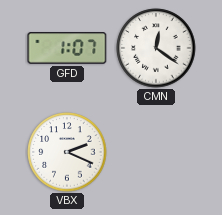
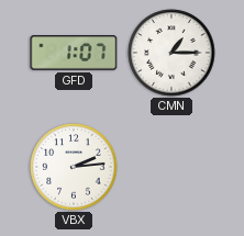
CMN: 12:21 -> 1:15 (171, 53)
VBX: 2:19 -> 2:14 (74, 167)
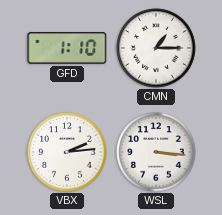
GFD: 1:07 -> 1:10 (67, 48)
WSL: none -> 3:16 (156, 152)
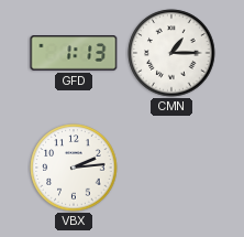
GFD: 1:10 -> 1:13 (74, 53)
WSL: 3:16 -> none (156, 152)
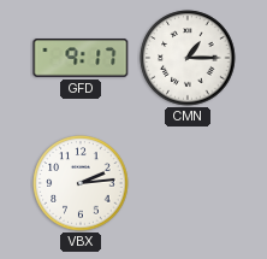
GFD: 1:13 -> 9:17 (81, 58)
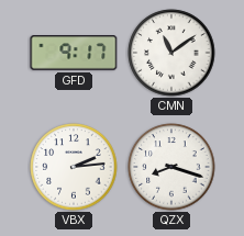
CMN: 1:15 -> 11:09 (171, 53)
QZX: none -> 8:18 (171, 167)
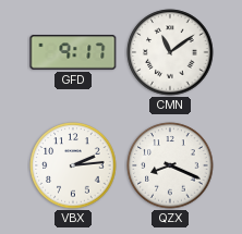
QZX: 8:18 -> 8:19 (170, 165)
